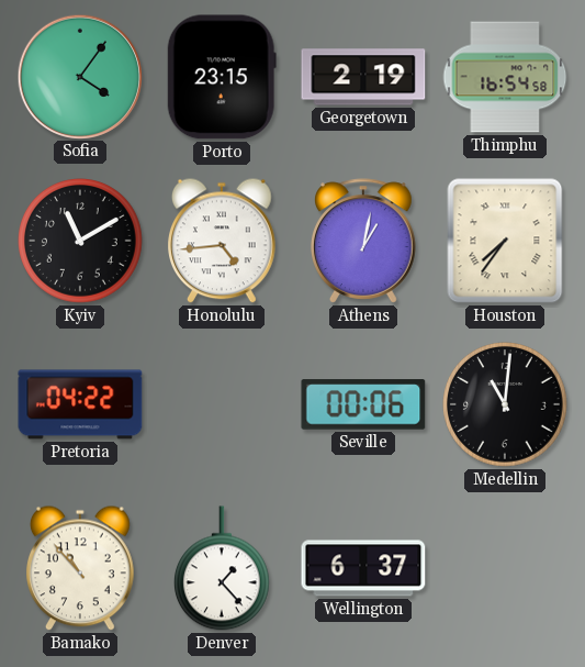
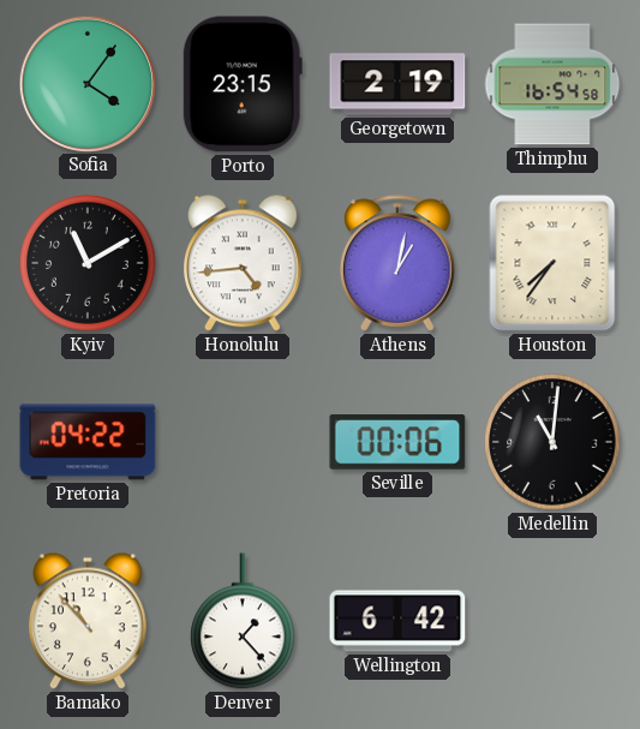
Wellington: 6:37 -> 6:42 (397, 621)
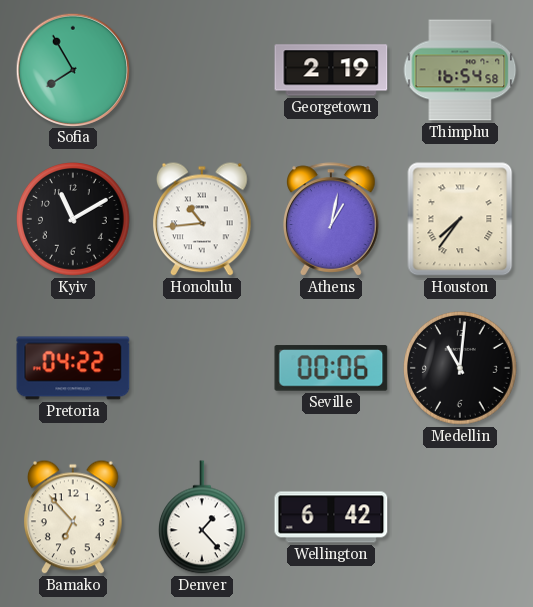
Sofia: 4:06 -> 7:55 (72, 69)
Porto: 23:15 -> none (243, 84)
Honolulu: 4:44 -> 10:44 (203, 219)
Bamako: 10:53 -> 6:53 (74, 517)
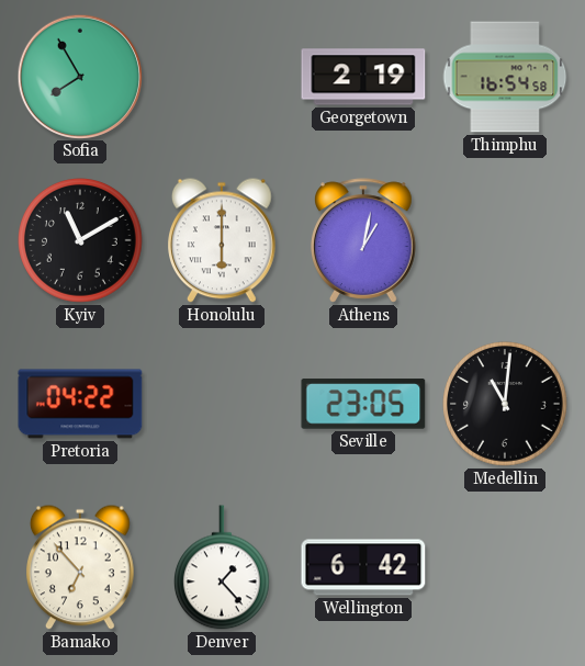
Honolulu: 10:44 -> 6:00 (223, 240)
Houston: 7:36 -> none (460, 219)
Seville: 00:06 -> 23:05 (363, 404)
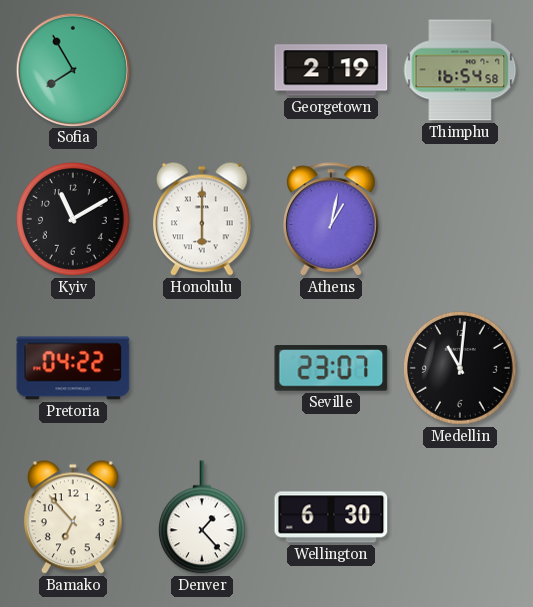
Seville: 23:05 -> 23:07 (331, 368)
Wellington: 6:42 -> 6:30 (331, 517)
